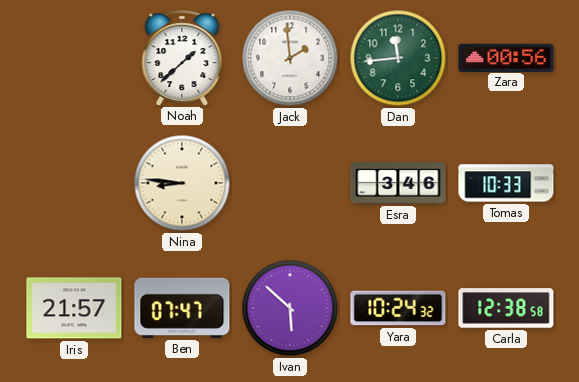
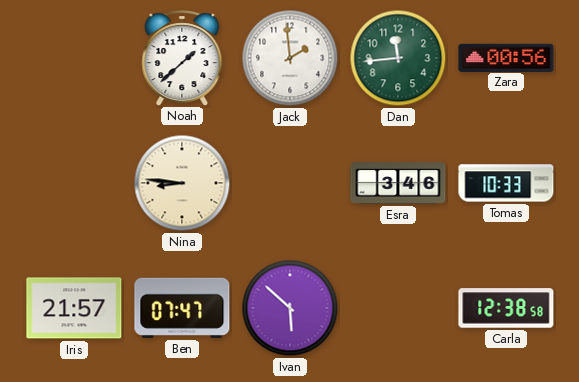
Yara: 10:24 -> none (398, 308)
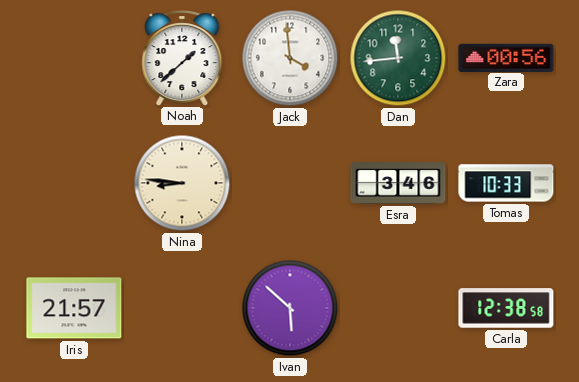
Jack: 1:59 -> 3:59 (290, 58)
Ben: 07:47 -> none (182, 308)
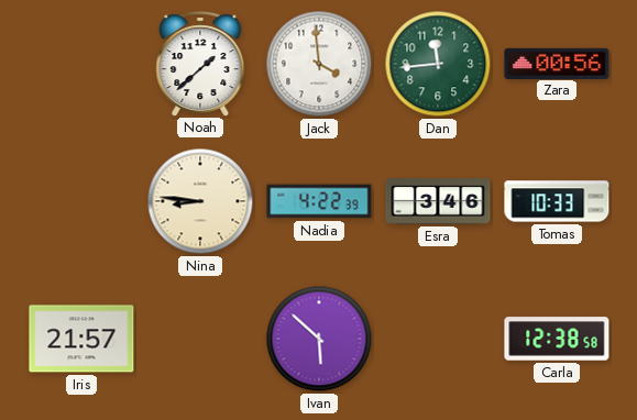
Nadia: none -> 4:22 (319, 201)
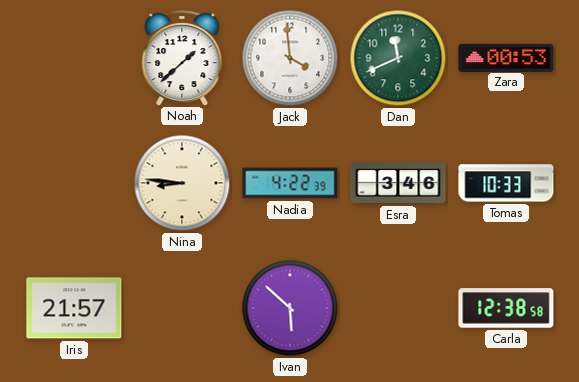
Dan: 11:44 -> 11:41 (398, 58)
Zara: 00:56 -> 00:53 (506, 57)
